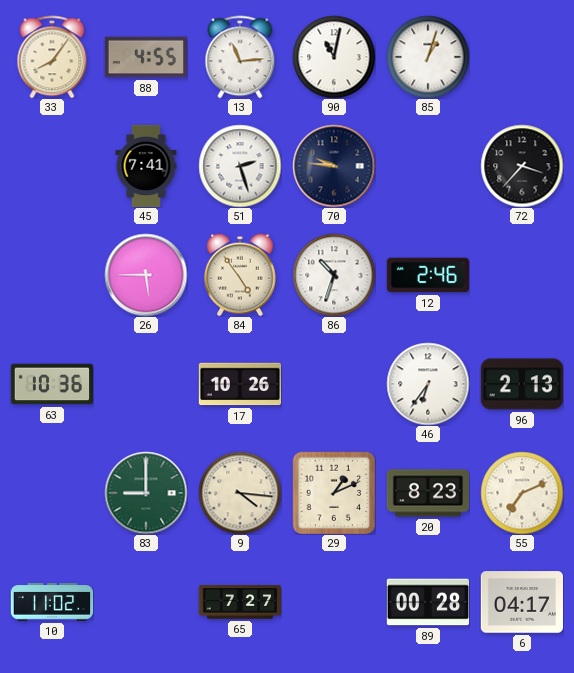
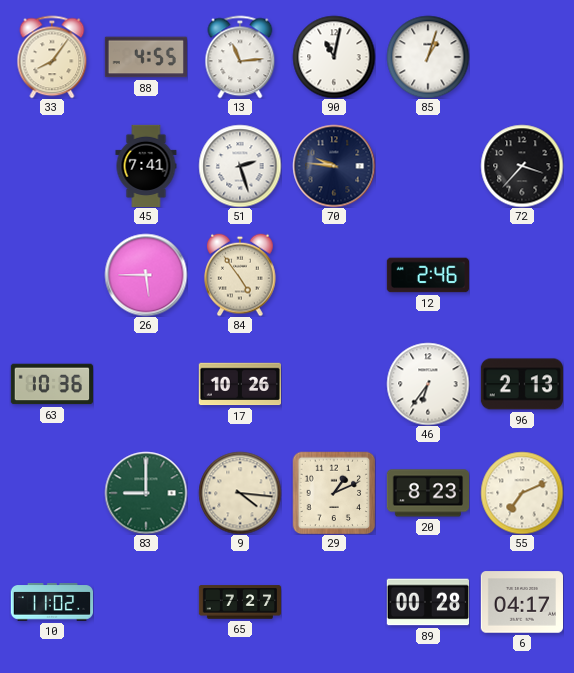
86: 10:33 -> none (334, 275)
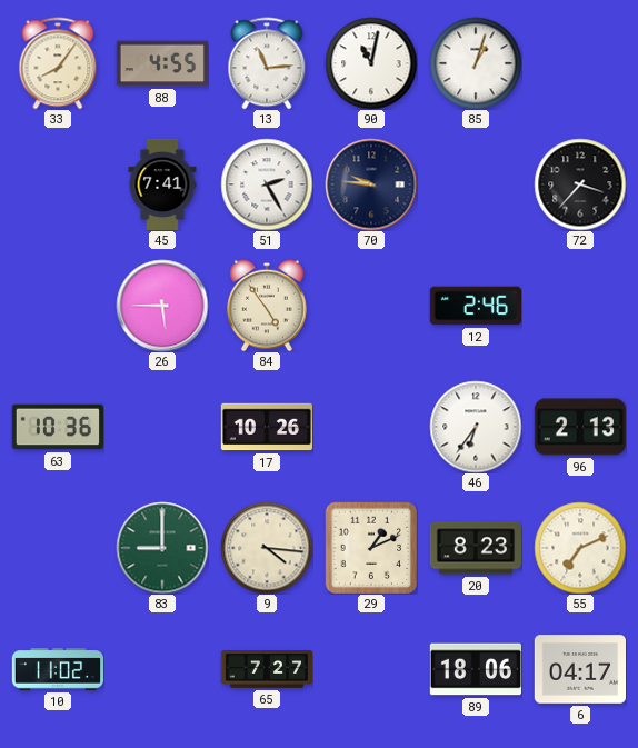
51: 2:27 -> 2:25 (267, 184)
89: 00:28 -> 18:06 (475, 669)
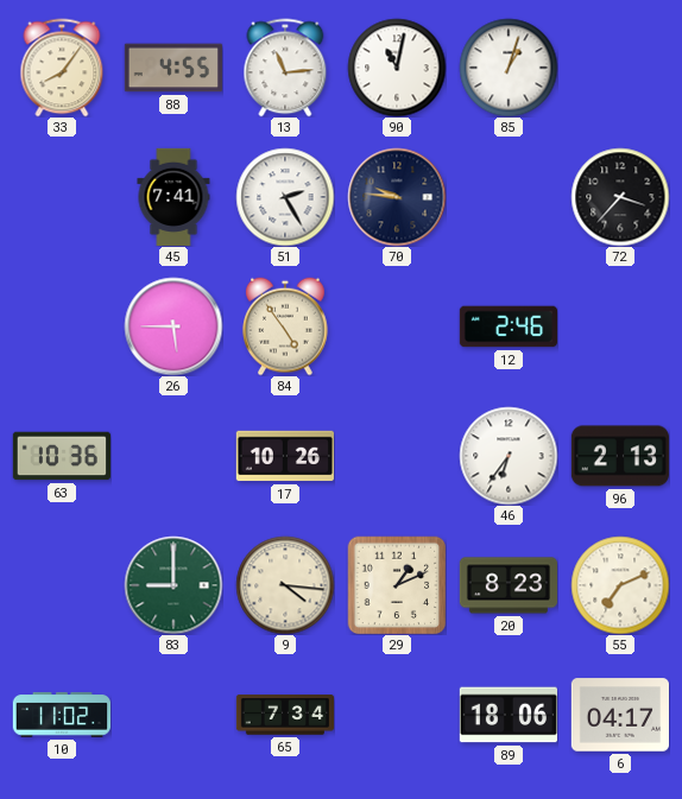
65: 7:27 -> 7:34 (284, 715)
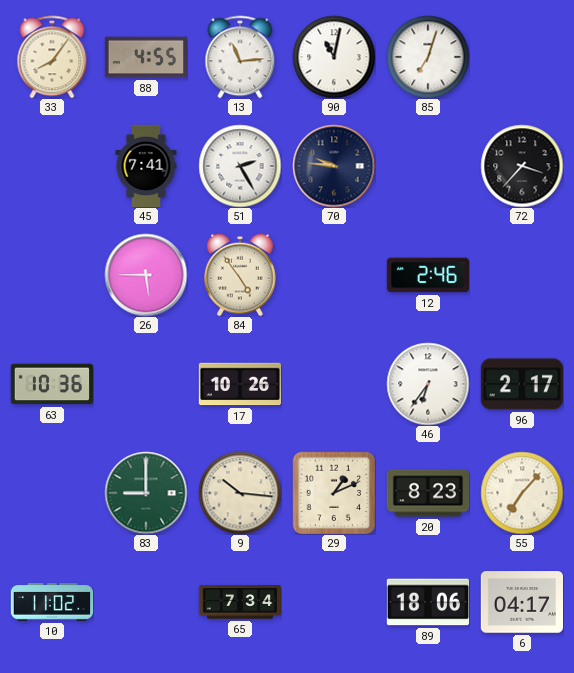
85: 1:03 -> 7:03 (428, 57)
96: 2:13 -> 2:17 (522, 384)
9: 4:16 -> 10:16 (240, 493)
55: 7:11 -> 7:07 (522, 493)
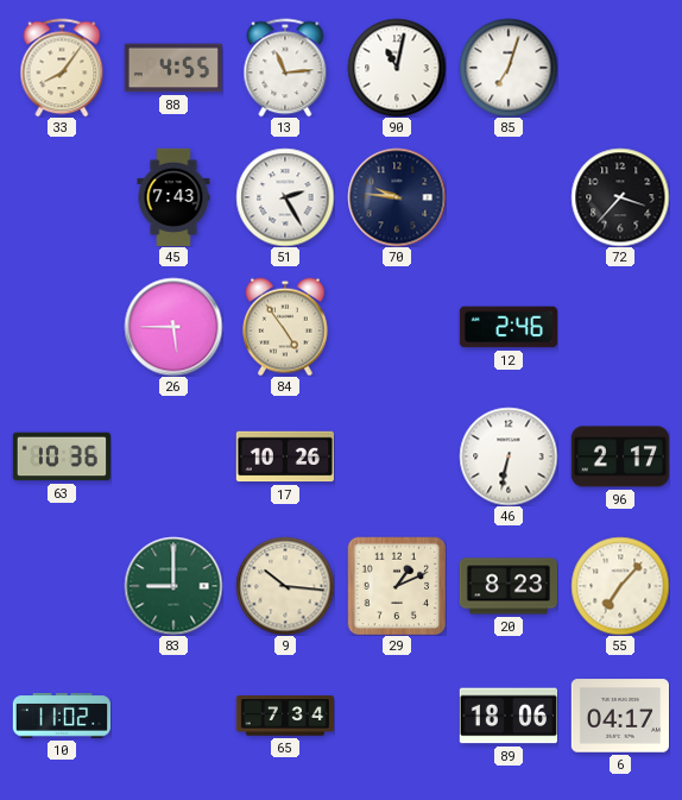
45: 7:41 -> 7:43 (173, 197)
46: 6:36 -> 6:32 (509, 456)
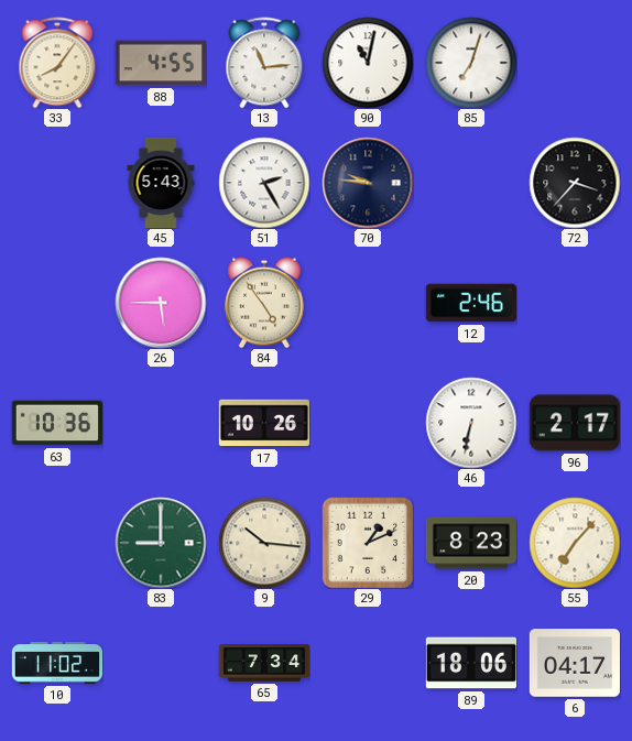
45: 7:43 -> 5:43 (161, 183)
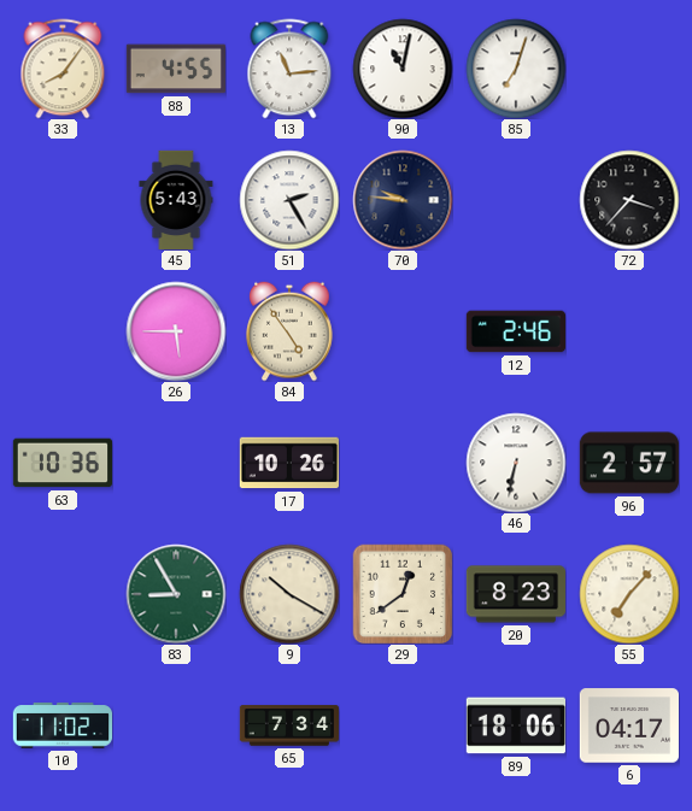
96: 2:17 -> 2:57 (629, 463)
83: 9:00 -> 8:55 (176, 594)
9: 10:16 -> 10:20 (289, 594)
29: 1:11 -> 12:39 (403, 594)
